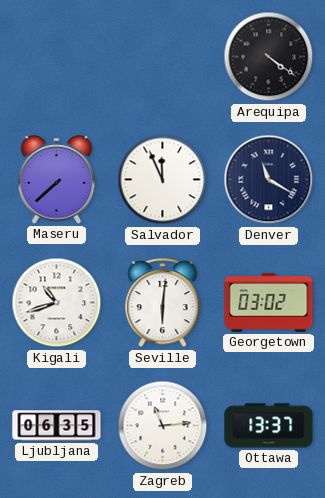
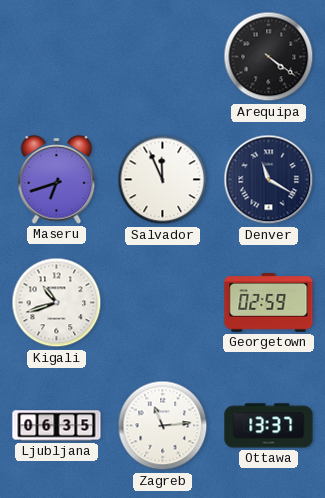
Maseru: 7:38 -> 6:42 (57, 180)
Seville: 6:01 -> none (163, 303)
Georgetown: 03:02 -> 02:59 (269, 303)
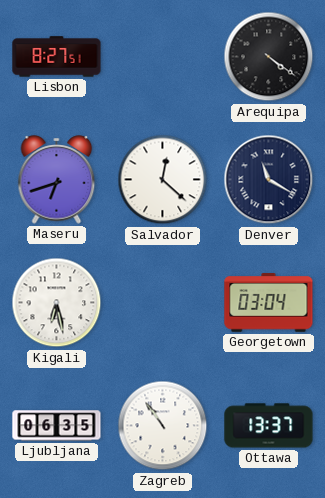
Lisbon: none -> 8:27 (57, 57)
Salvador: 11:56 -> 12:22 (163, 180)
Kigali: 10:42 -> 6:28 (57, 303)
Georgetown: 02:59 -> 03:04 (269, 303)
Zagreb: 11:14 -> 10:54 (163, 426)
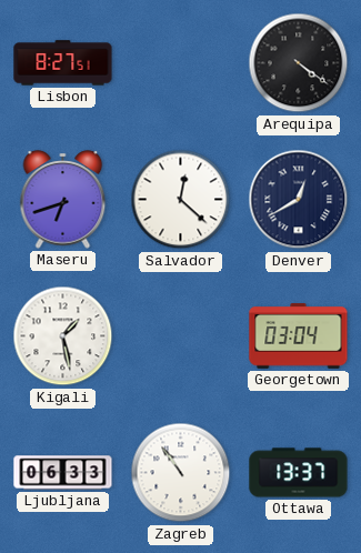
Denver: 11:20 -> 12:40 (299, 200)
Kigali: 6:28 -> 1:28 (63, 336)
Ljubljana: 06:35 -> 06:33 (63, 473)
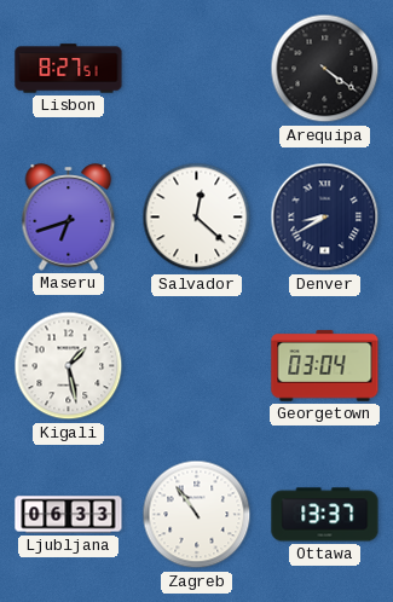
Denver: 12:40 -> 8:40 (325, 218)
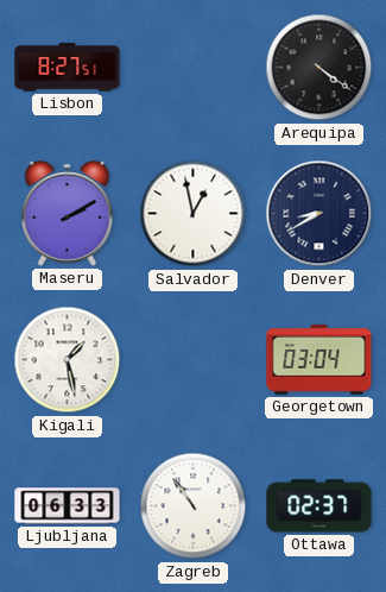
Maseru: 6:42 -> 2:10 (68, 214)
Salvador: 12:22 -> 12:58 (194, 214)
Ottawa: 13:37 -> 02:37 (319, 506)
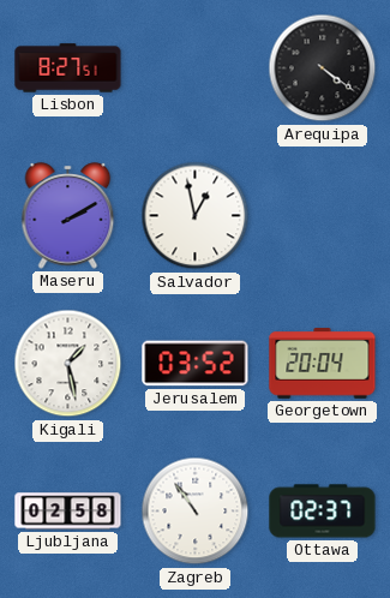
Denver: 8:40 -> none (319, 214)
Jerusalem: none -> 03:52 (196, 364)
Georgetown: 03:04 -> 20:04 (323, 364)
Ljubljana: 06:33 -> 02:58 (68, 512)
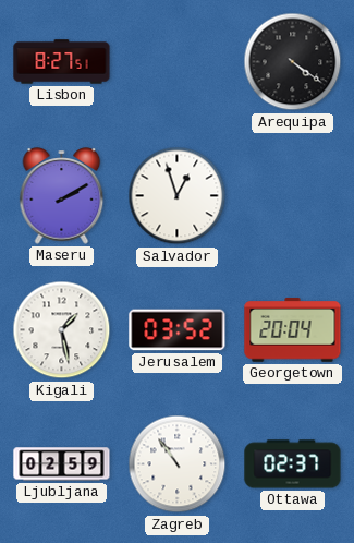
Salvador: 12:58 -> 12:57 (178, 196)
Ljubljana: 02:58 -> 02:59 (62, 464)
